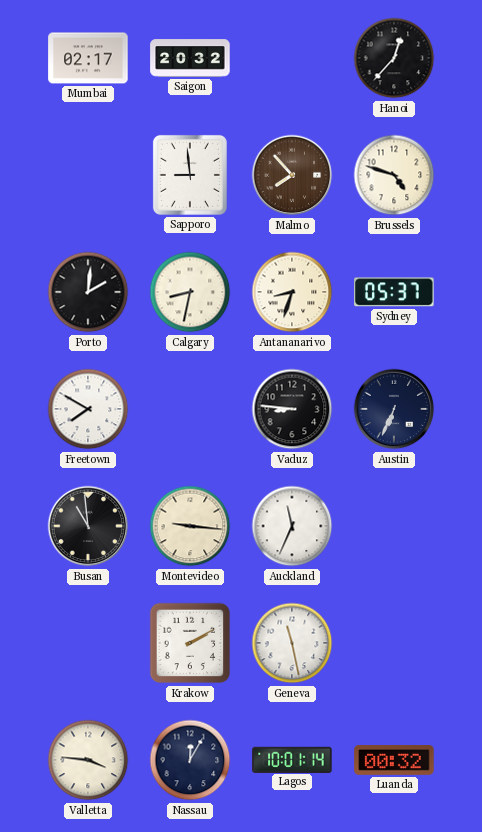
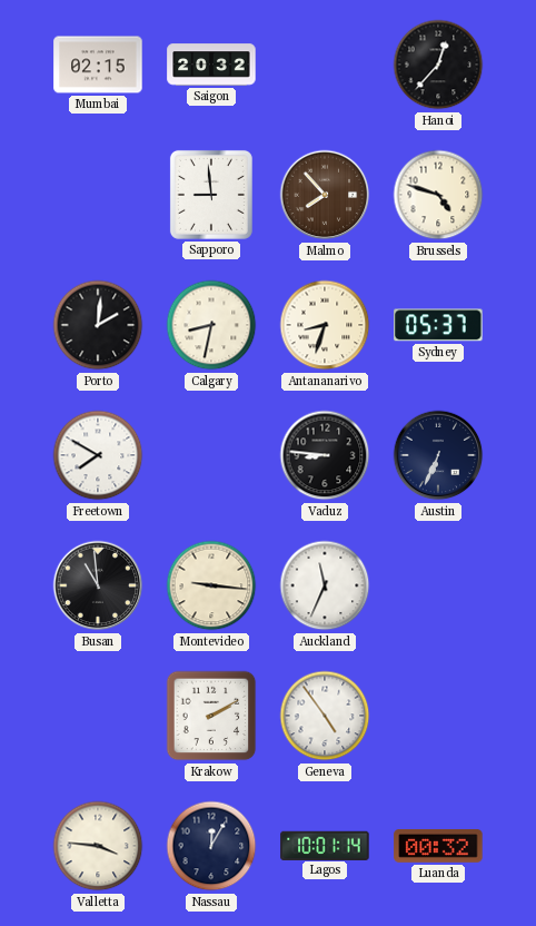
Mumbai: 02:17 -> 02:15 (98, 65)
Geneva: 11:28 -> 4:54 (325, 716)
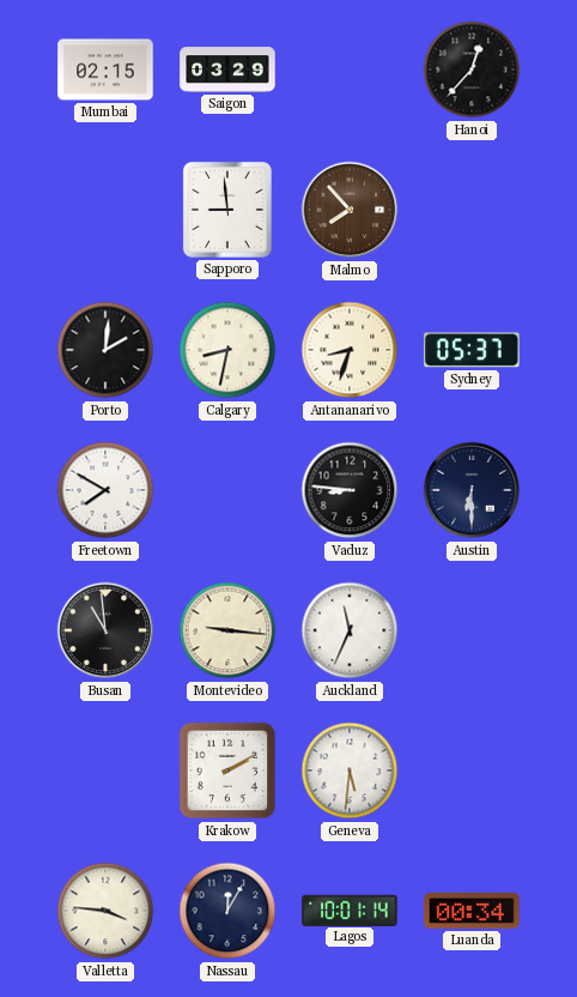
Saigon: 20:32 -> 03:29 (227, 70)
Brussels: 4:48 -> none (438, 195)
Austin: 6:34 -> 6:30 (472, 490)
Geneva: 4:54 -> 5:31 (350, 771)
Luanda: 00:32 -> 00:34 (472, 912)
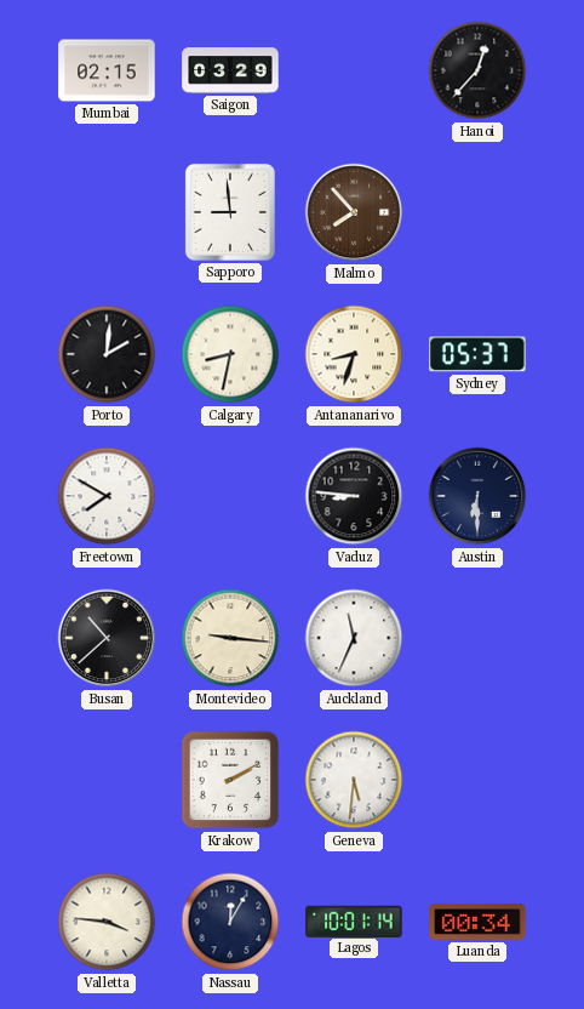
Busan: 10:59 -> 10:38 (107, 638)
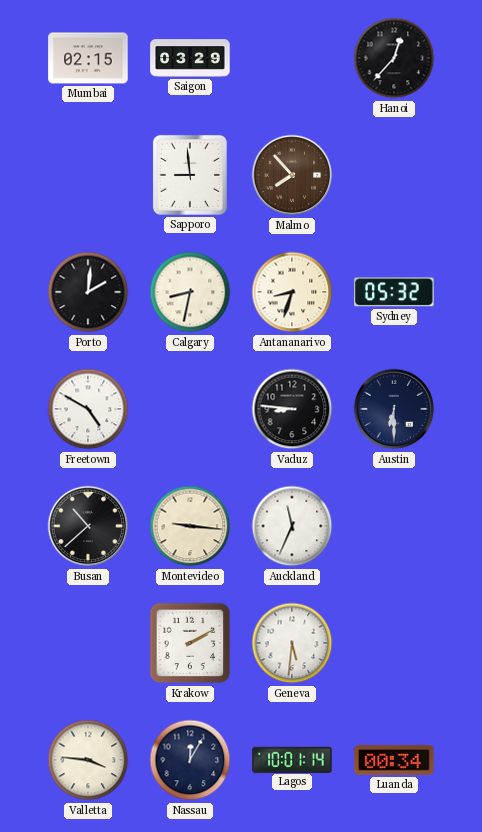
Sydney: 05:37 -> 05:32 (394, 292)
Freetown: 7:50 -> 4:50 (88, 409)
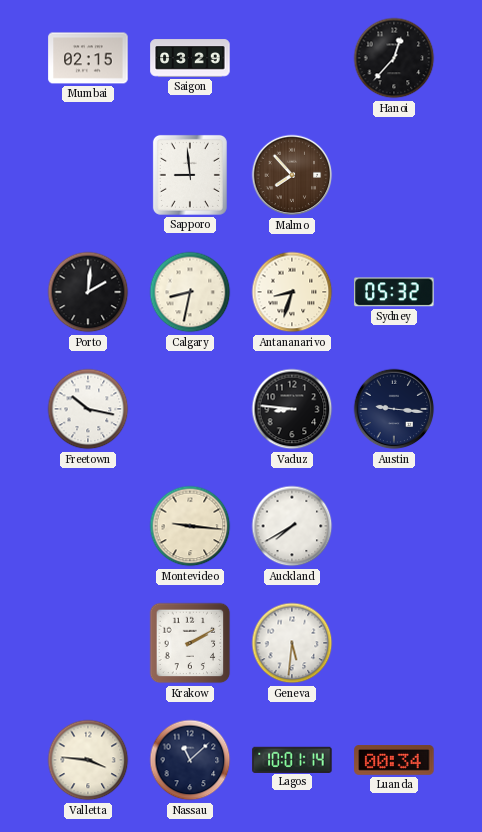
Freetown: 4:50 -> 10:17 (88, 409)
Austin: 6:30 -> 9:16 (394, 409)
Busan: 10:38 -> none (88, 526)
Auckland: 11:34 -> 7:40 (292, 526)
Nassau: 12:05 -> 11:08 (190, 760)
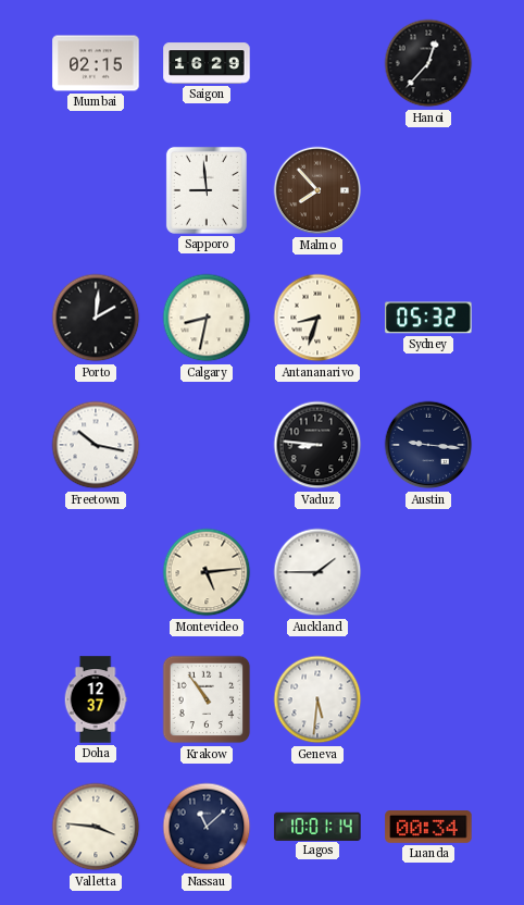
Saigon: 03:29 -> 16:29 (207, 63)
Montevideo: 9:16 -> 5:14 (207, 572)
Auckland: 7:40 -> 1:45 (317, 572)
Doha: none -> 12:37 (96, 699)
Krakow: 2:10 -> 10:54 (207, 699)
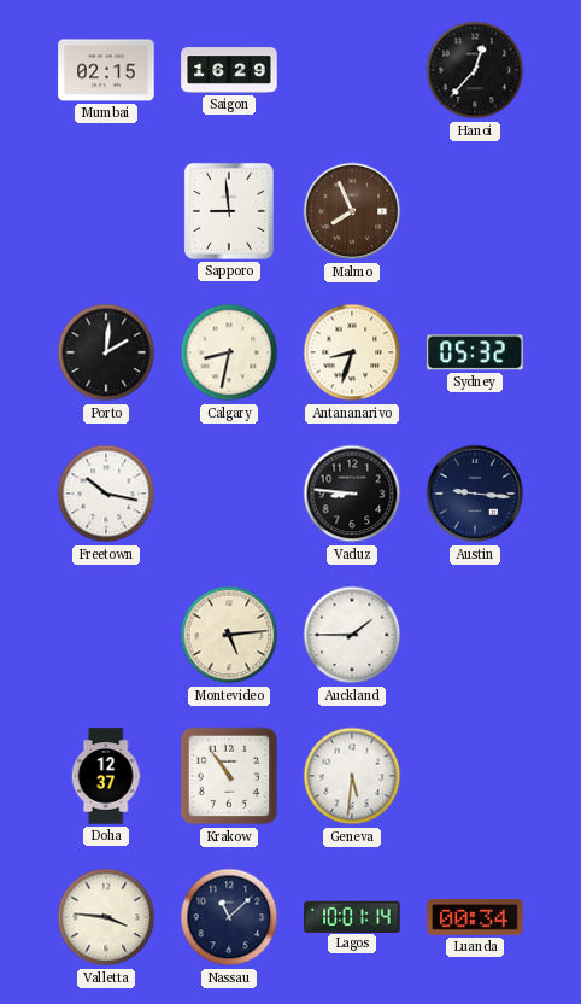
Malmo: 7:53 -> 7:56 (352, 211)
